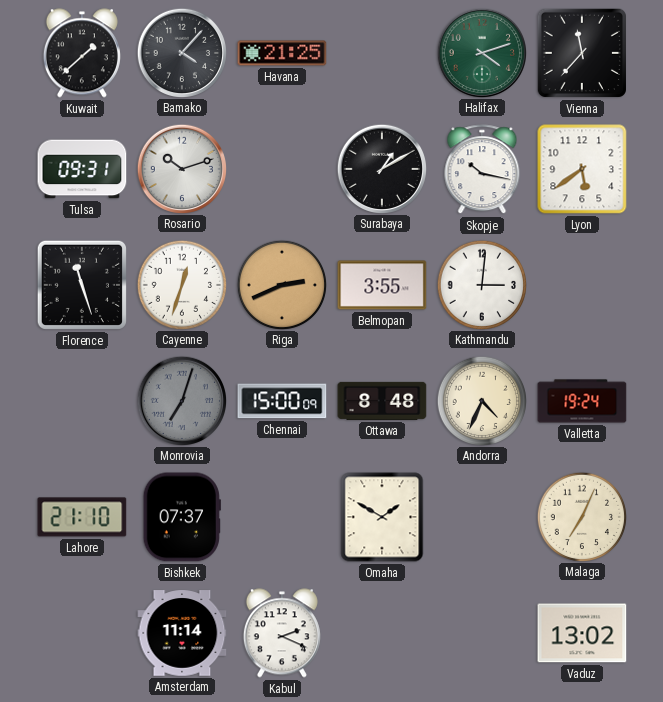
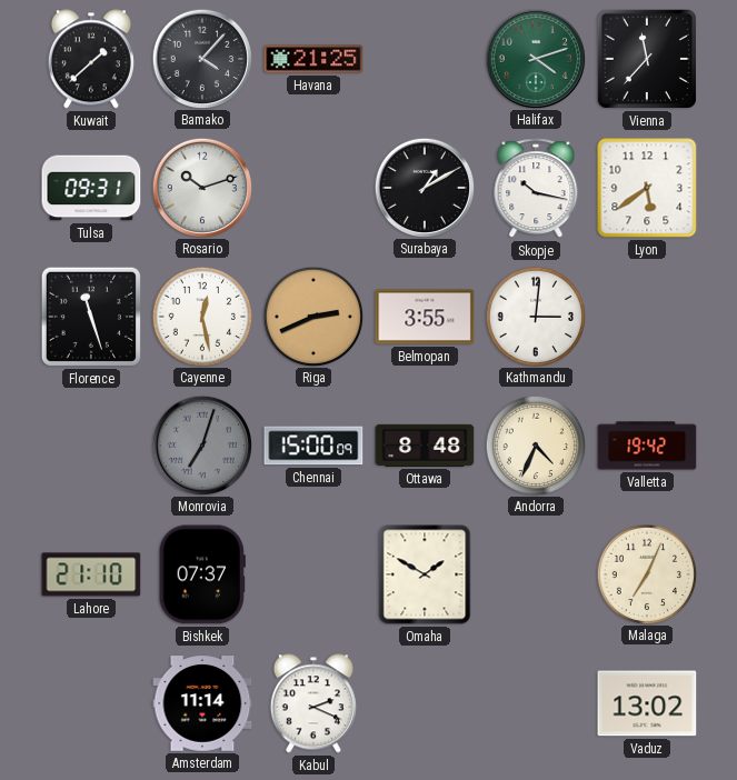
Cayenne: 12:33 -> 12:28 (201, 316)
Valletta: 19:24 -> 19:42 (647, 446)
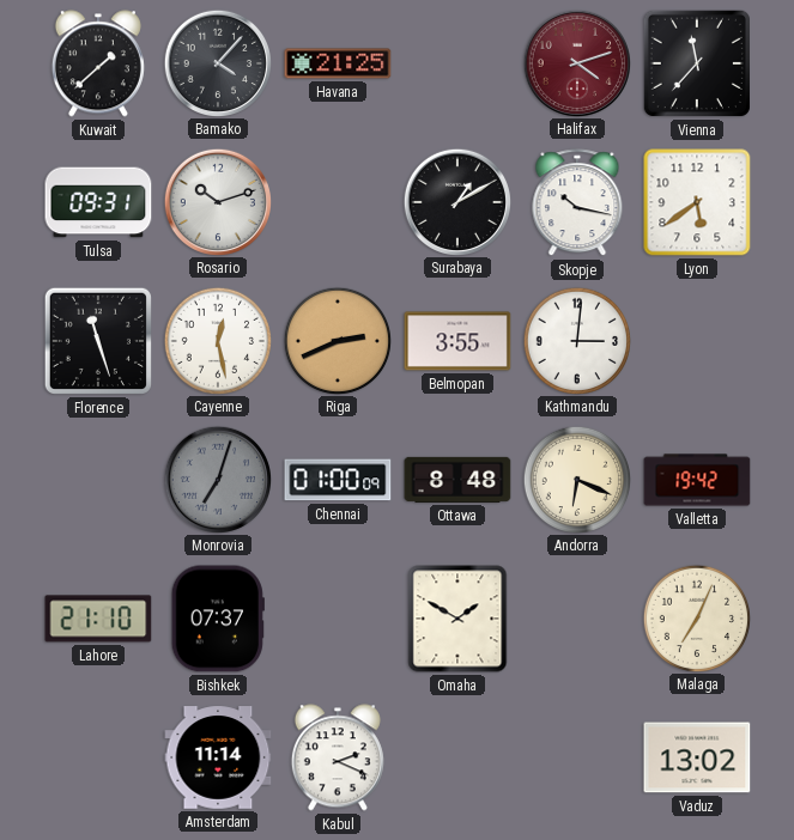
Halifax dial: green -> burgundy (576, 62)
Chennai: 15:00 -> 01:00 (338, 480)
Andorra: 4:34 -> 6:19 (576, 479)
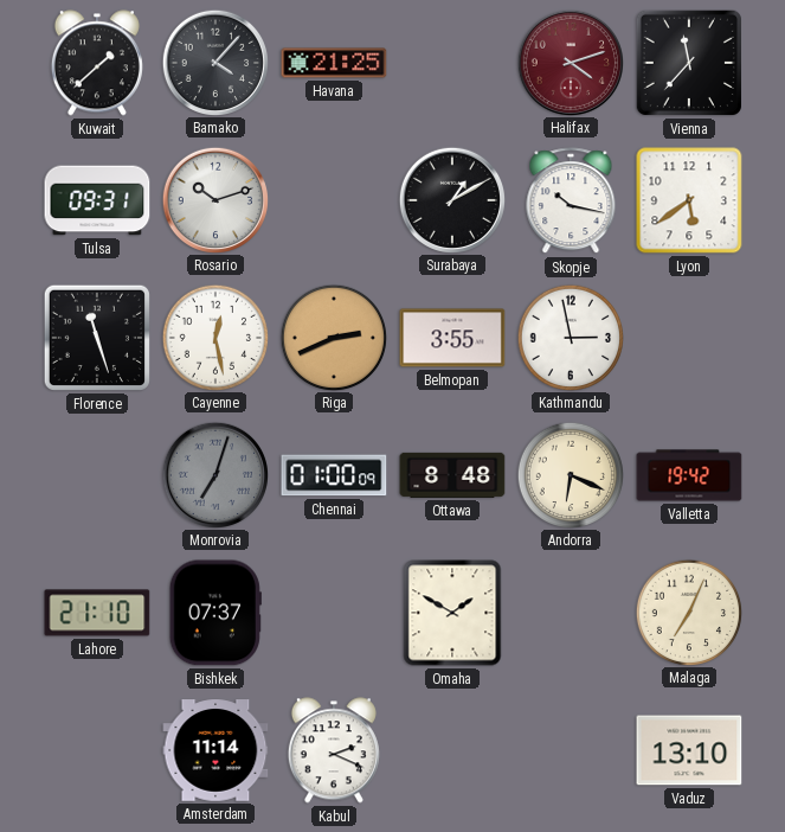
Kathmandu: 3:01 -> 2:58 (570, 337)
Vaduz: 13:02 -> 13:10 (689, 750)
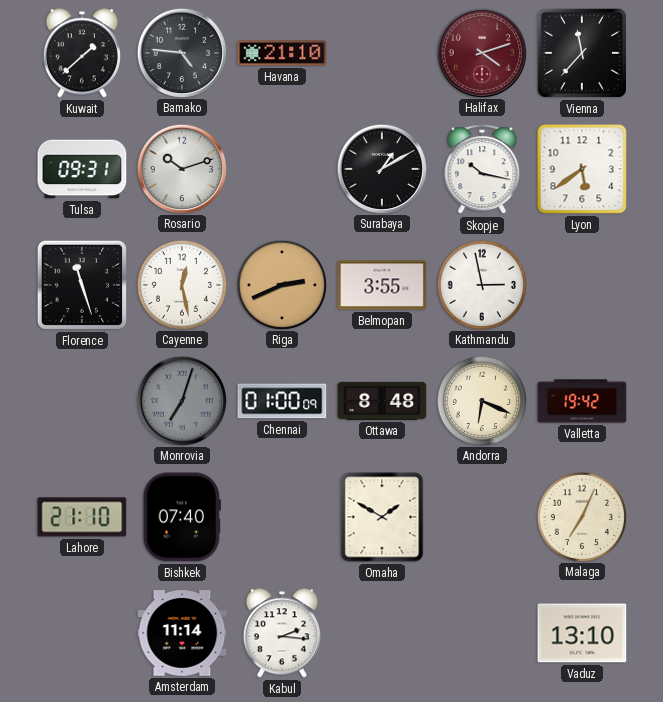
Bamako: 4:07 -> 4:46 (181, 52)
Havana: 21:25 -> 21:10 (282, 53)
Bishkek: 07:37 -> 07:40 (182, 517)
Kabul: 2:19 -> 2:16 (282, 633)
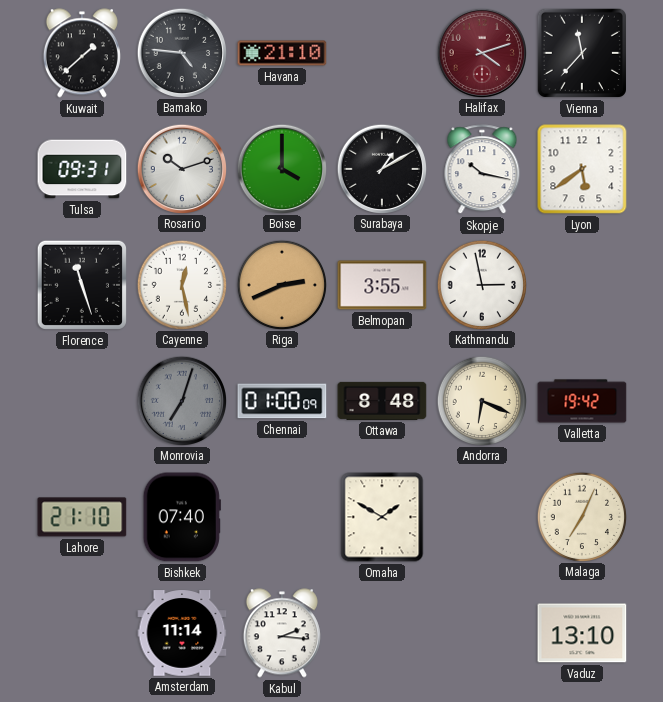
Boise: none -> 4:00 (281, 168)
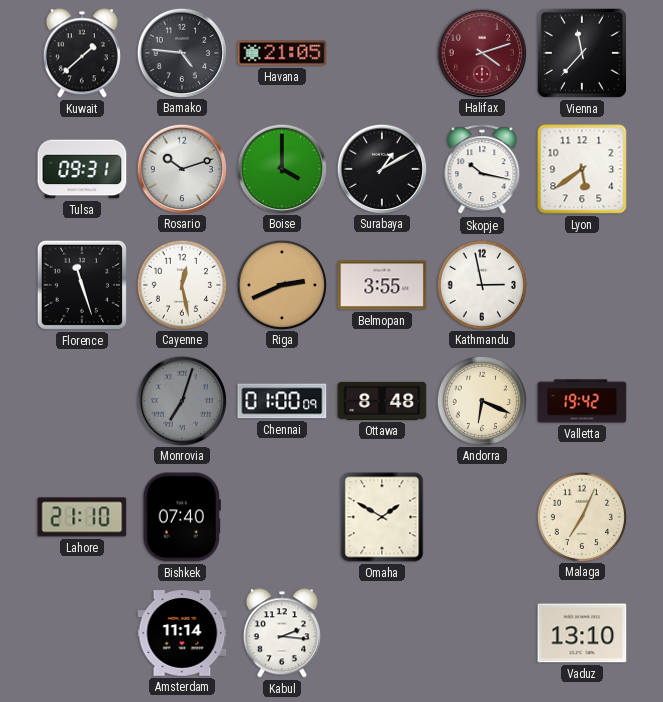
Havana: 21:10 -> 21:05 (282, 53)
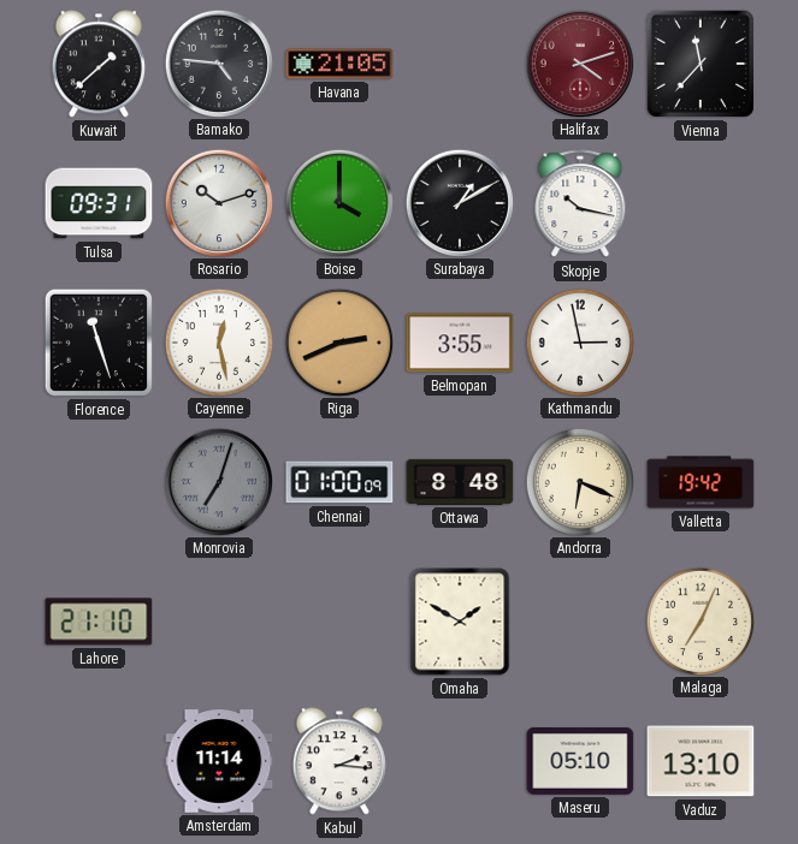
Lyon: 5:39 -> none (582, 169)
Bishkek: 07:40 -> none (182, 517)
Maseru: none -> 05:10 (580, 761)
